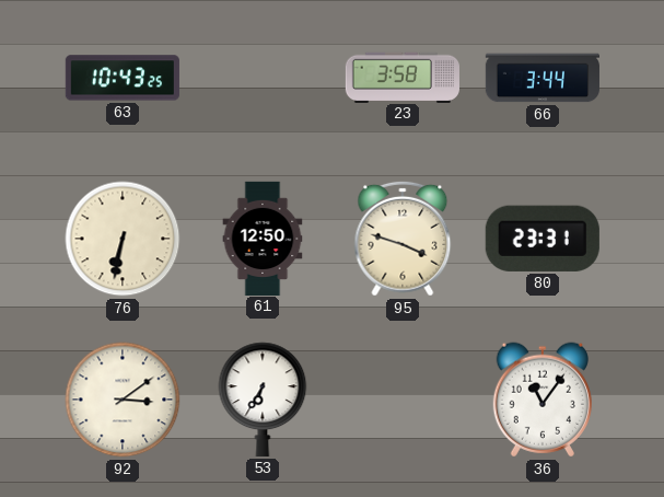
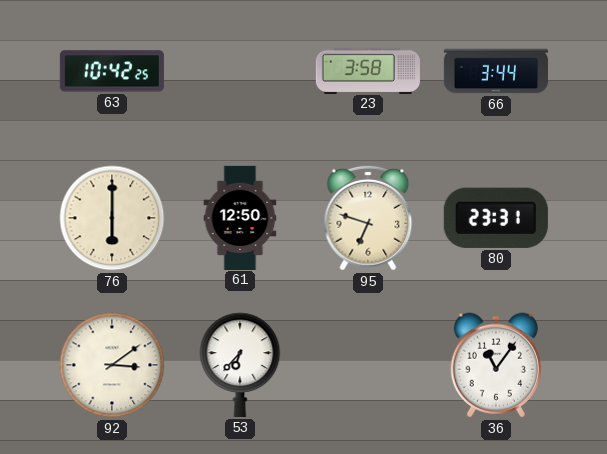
63: 10:43 -> 10:42 (112, 71)
76: 6:32 -> 6:00 (112, 218)
95: 3:48 -> 6:48 (368, 218)
53: 6:35 -> 6:37 (240, 365)
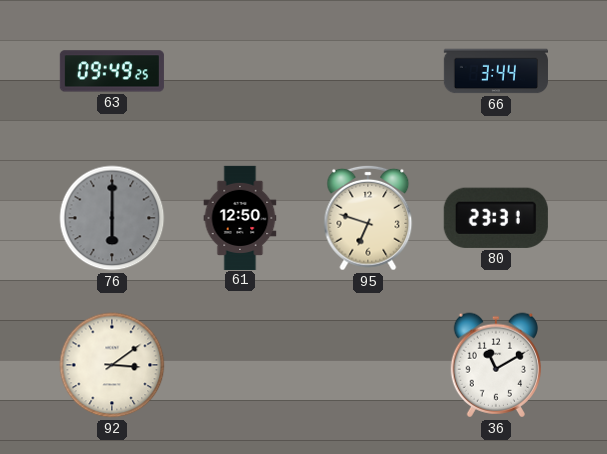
63: 10:42 -> 09:49 (112, 71)
23: 3:58 -> none (368, 70)
76 dial: cream -> grey (112, 218)
53: 6:37 -> none (240, 365)
36: 11:06 -> 11:10 (495, 365)
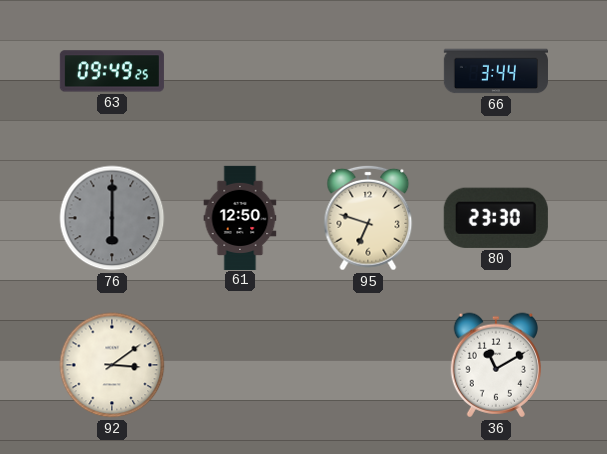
80: 23:31 -> 23:30 (496, 218)
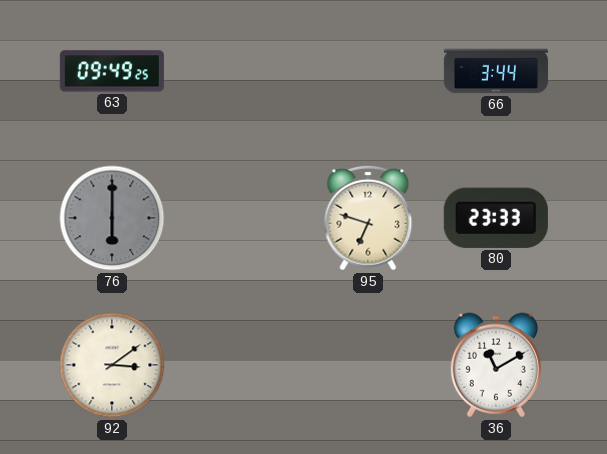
61: 12:50 -> none (240, 217)
80: 23:30 -> 23:33 (496, 218)
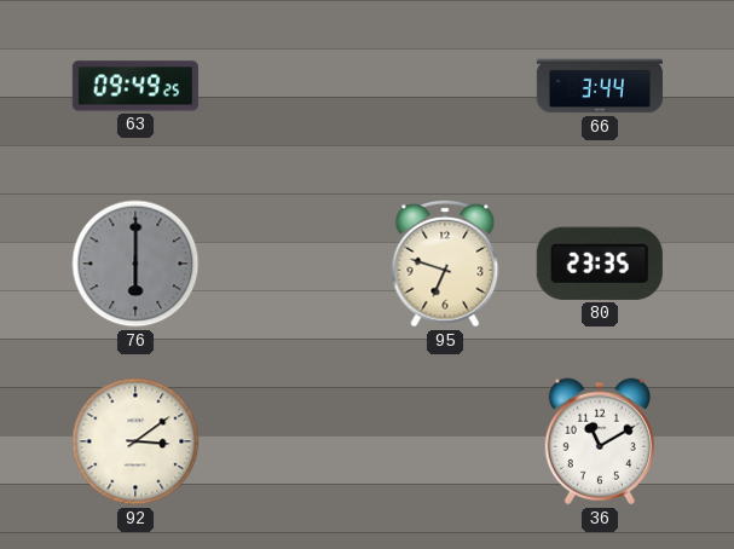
80: 23:33 -> 23:35 (600, 264)
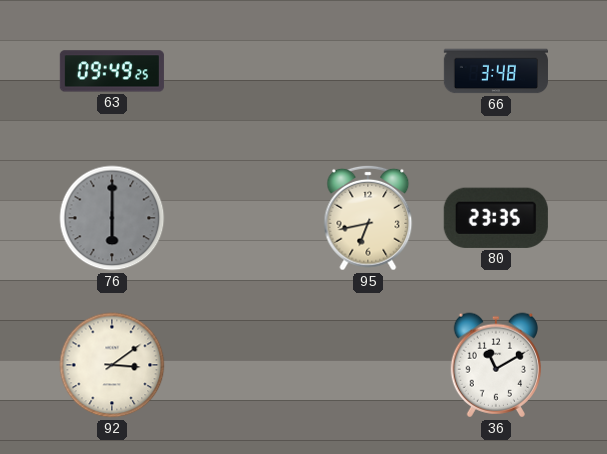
66: 3:44 -> 3:48 (496, 71)
95: 6:48 -> 6:43 (368, 218)
